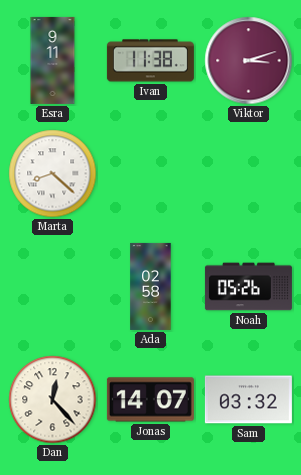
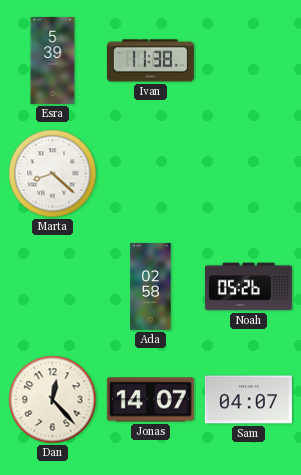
Esra: 9:11 -> 5:39 (53, 60)
Viktor: 3:12 -> none (249, 61)
Sam: 03:32 -> 04:07 (248, 400)
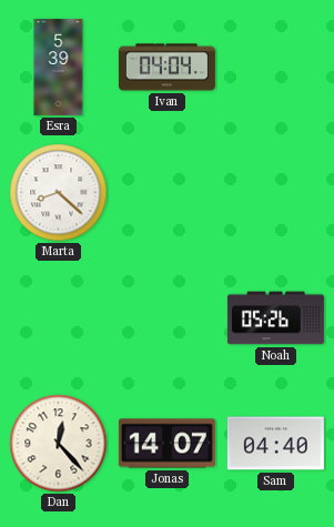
Ivan: 11:38 -> 04:04 (166, 68)
Ada: 02:58 -> none (151, 286)
Sam: 04:07 -> 04:40 (275, 444)
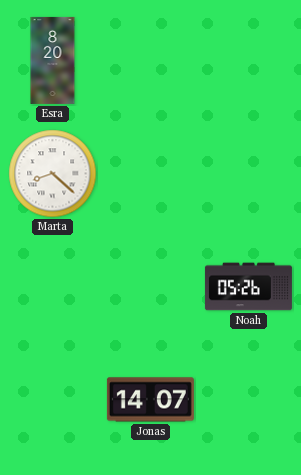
Esra: 5:39 -> 8:20 (53, 60)
Ivan: 04:04 -> none (166, 68)
Dan: 12:23 -> none (59, 444)
Sam: 04:40 -> none (275, 444)
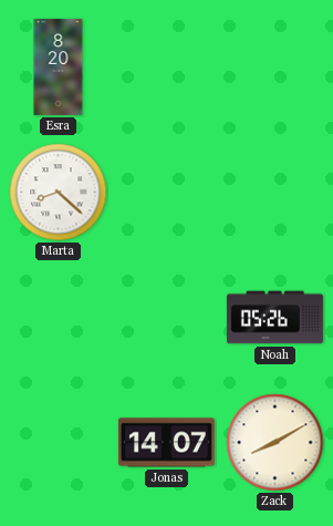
Zack: none -> 8:10 (275, 443)
